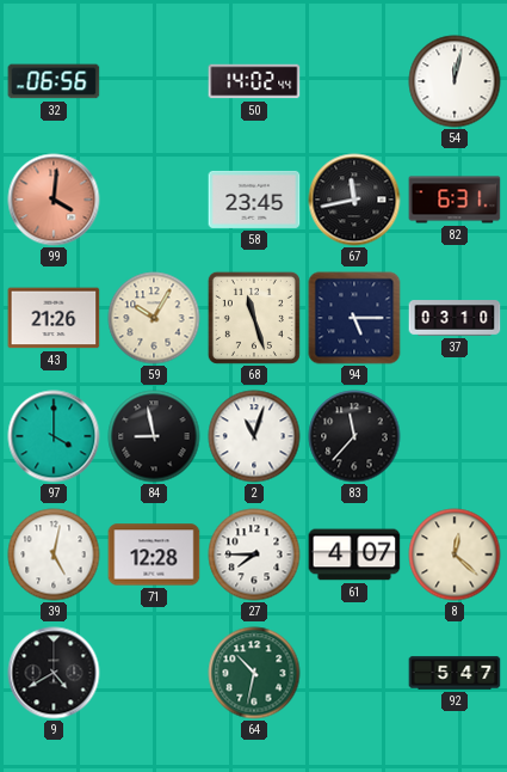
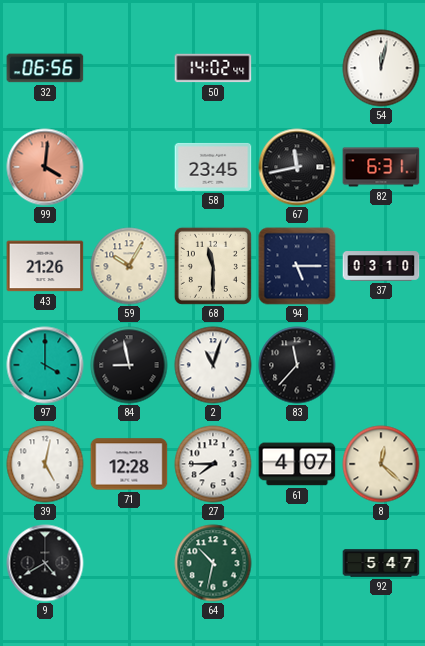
68: 11:27 -> 11:30 (213, 266)
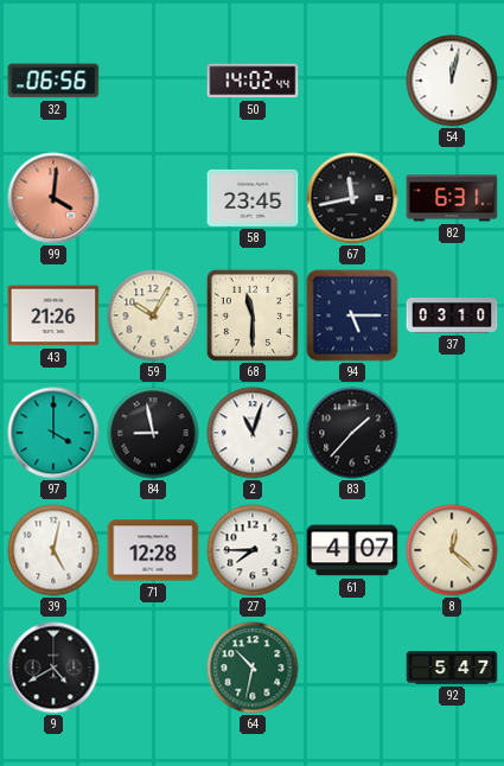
83: 11:37 -> 1:37 (352, 433)
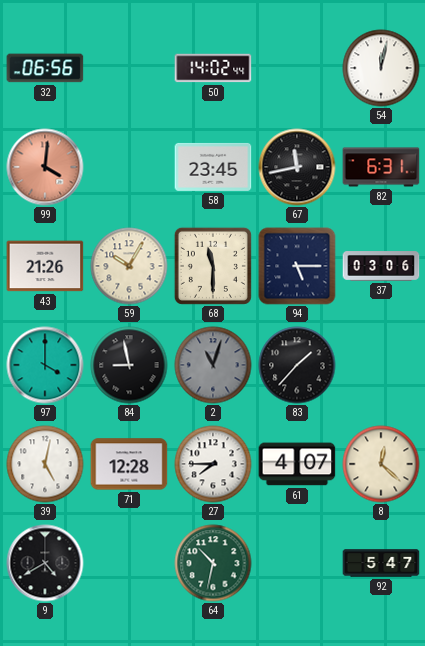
37: 03:10 -> 03:06 (381, 266)
2 dial: white -> grey (213, 365)
